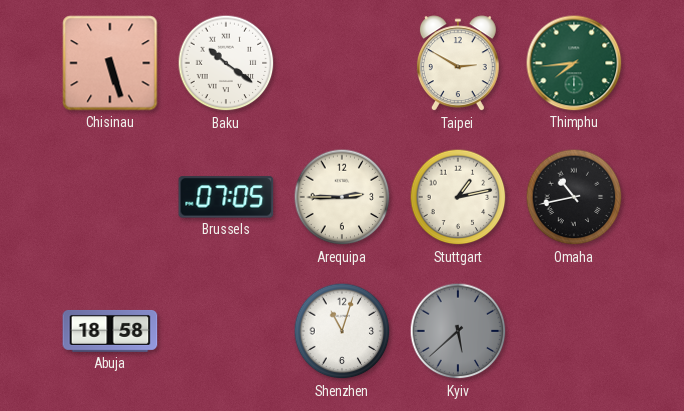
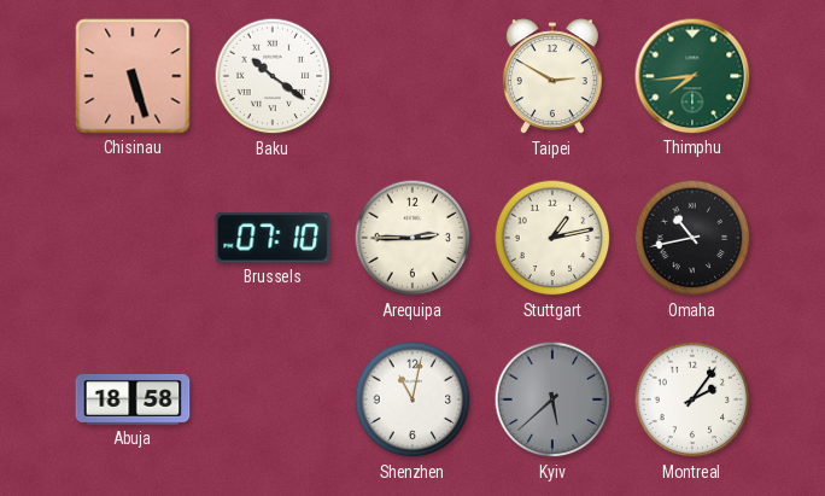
Brussels: 07:05 -> 07:10 (273, 238)
Shenzhen: 11:03 -> 11:02 (413, 399)
Montreal: none -> 2:06 (692, 399)
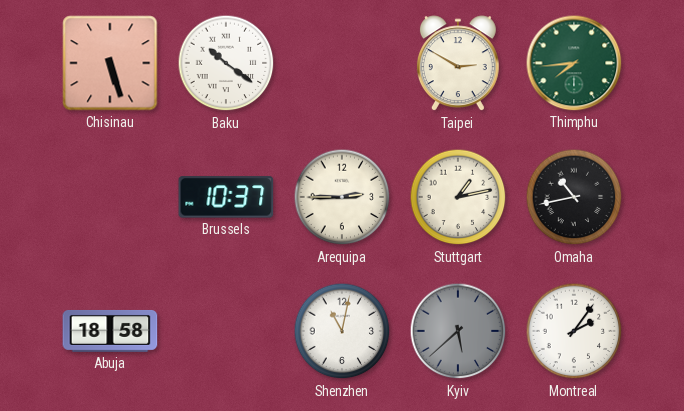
Brussels: 07:10 -> 10:37 (226, 197)
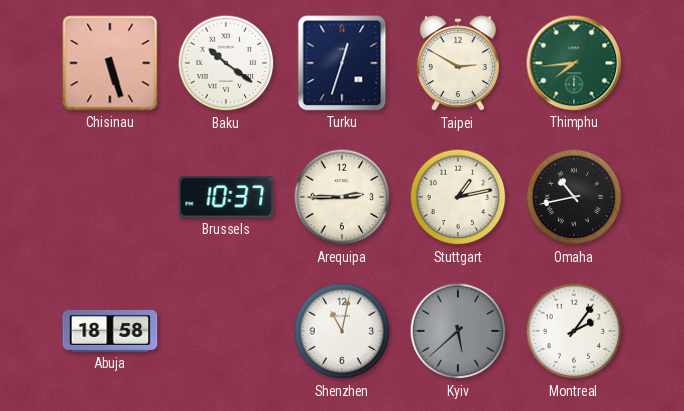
Turku: none -> 12:33 (342, 63)
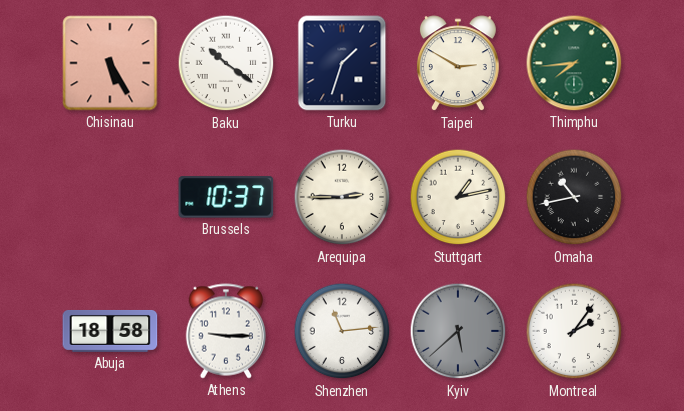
Chisinau: 5:27 -> 5:25 (110, 63)
Turku: 12:33 -> 1:33 (342, 63)
Athens: none -> 9:15 (226, 331)
Shenzhen: 11:02 -> 11:14 (342, 331)
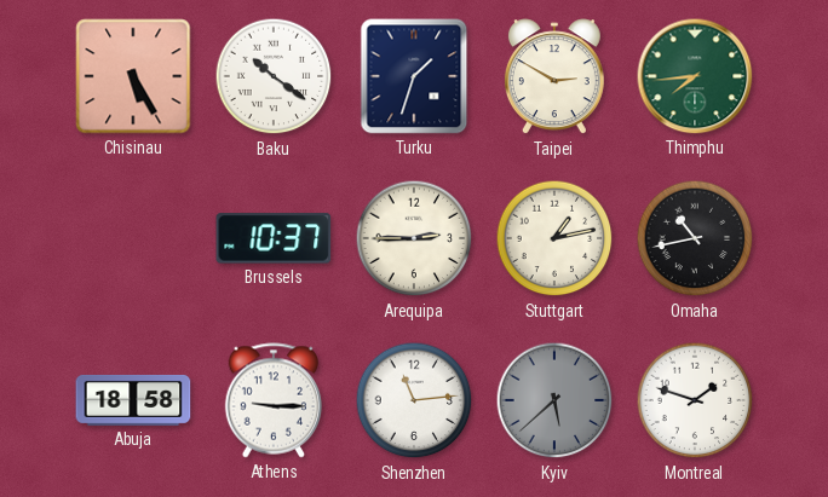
Montreal: 2:06 -> 1:48 (695, 400)
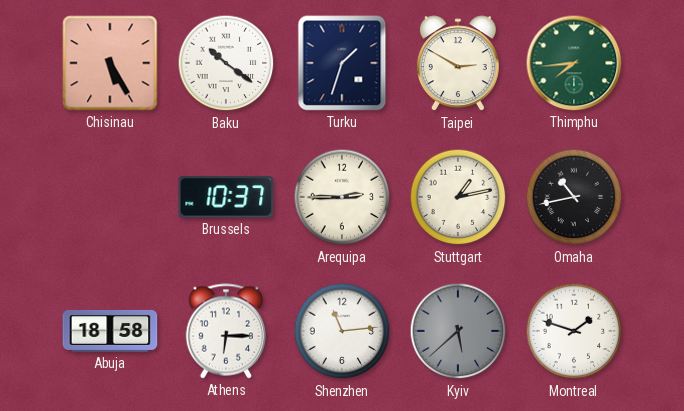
Athens: 9:15 -> 6:15 (226, 331)
